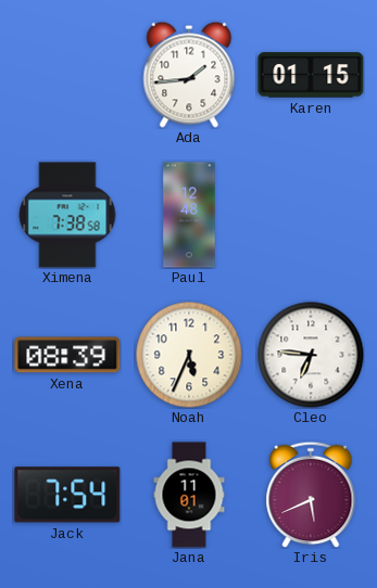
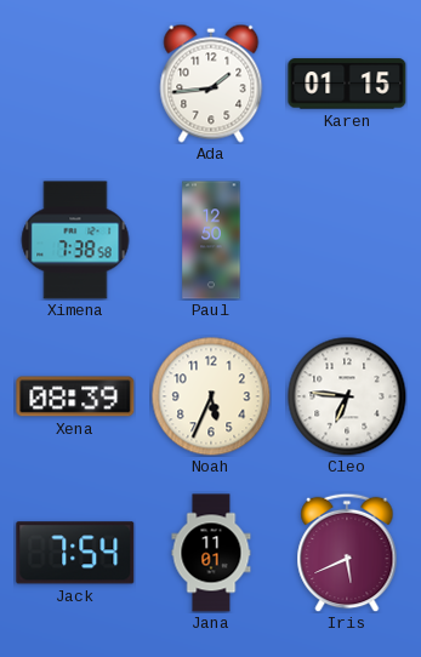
Paul: 12:48 -> 12:50 (211, 240)
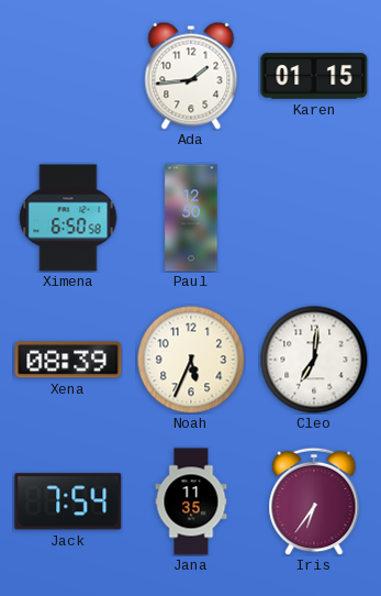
Ximena: 7:38 -> 6:50 (68, 218)
Cleo: 6:46 -> 7:01 (314, 360)
Jana: 11:01 -> 11:35 (191, 501)
Iris: 5:41 -> 6:36 (314, 501)
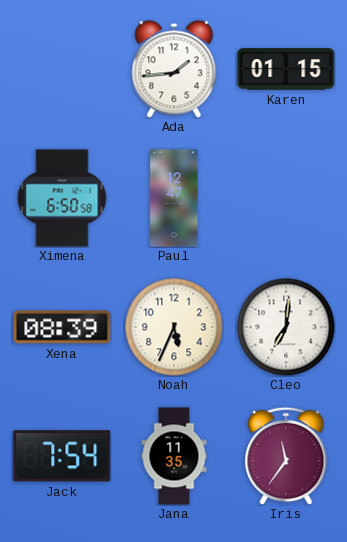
Paul: 12:50 -> 12:47 (174, 198)
Iris: 6:36 -> 11:36 (286, 456)
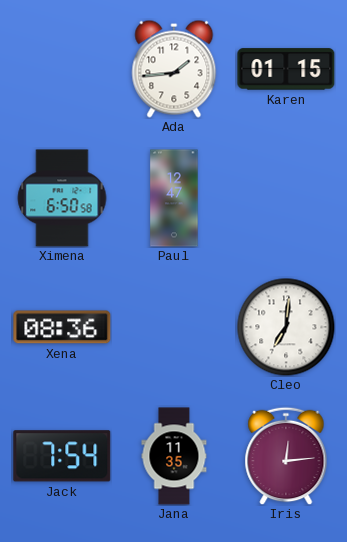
Xena: 08:39 -> 08:36 (62, 327)
Noah: 5:34 -> none (174, 327)
Iris: 11:36 -> 12:14 (286, 456)
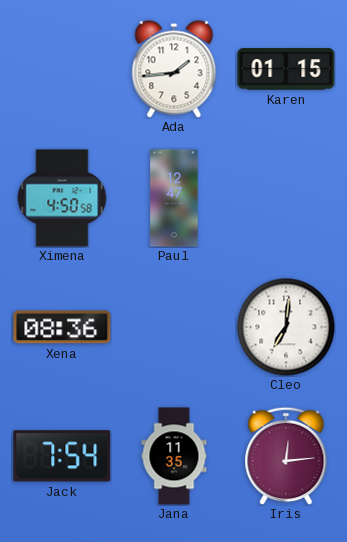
Ximena: 6:50 -> 4:50 (62, 198)
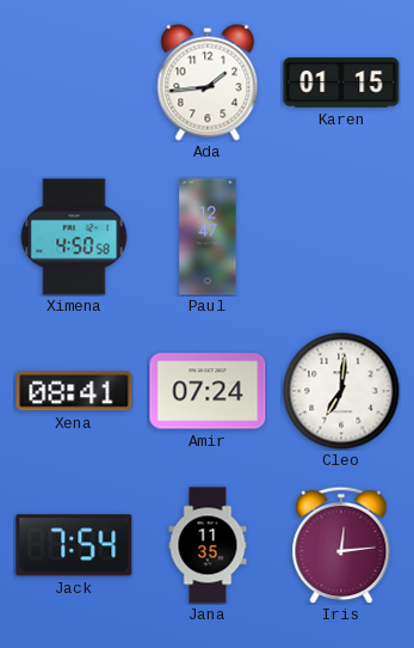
Xena: 08:36 -> 08:41 (74, 391)
Amir: none -> 07:24 (208, 391)
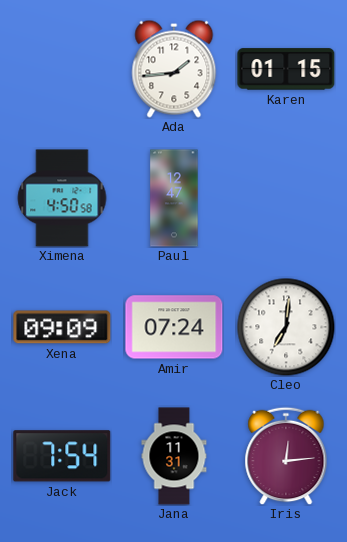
Xena: 08:41 -> 09:09 (62, 327)
Jana: 11:35 -> 11:31 (174, 456)
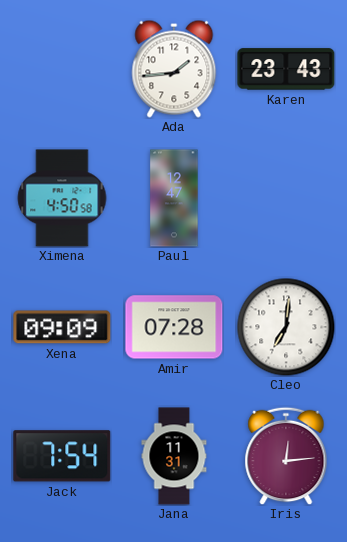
Karen: 01:15 -> 23:43 (286, 69)
Amir: 07:24 -> 07:28 (174, 327)
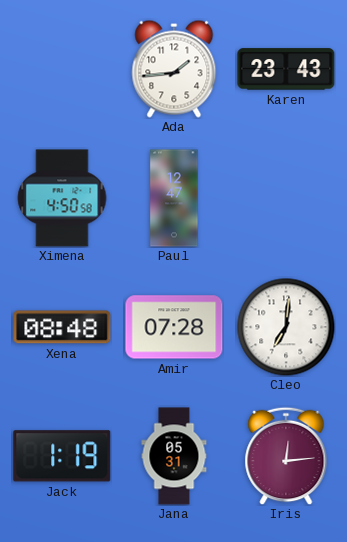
Xena: 09:09 -> 08:48 (62, 327)
Jack: 7:54 -> 1:19 (62, 456)
Jana: 11:31 -> 05:31 (174, 456)
